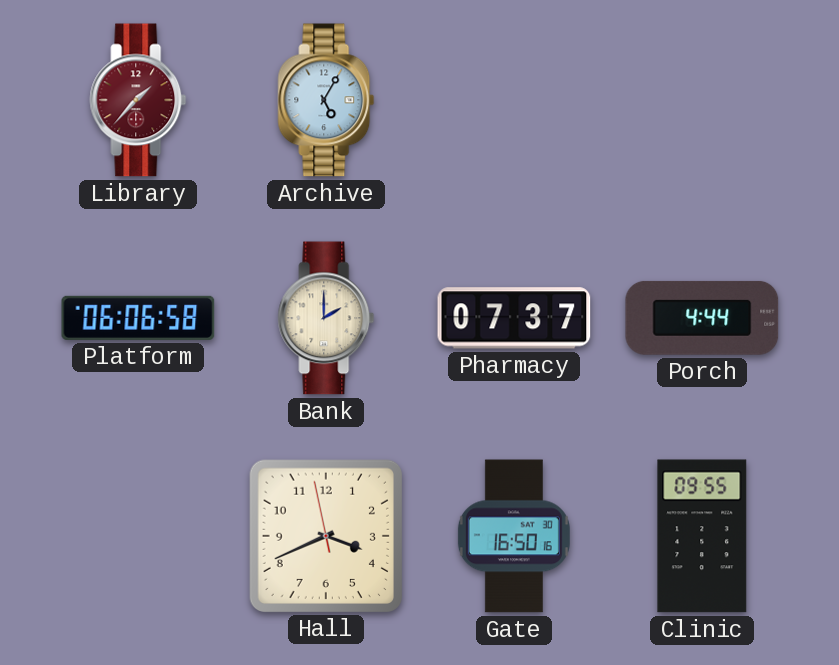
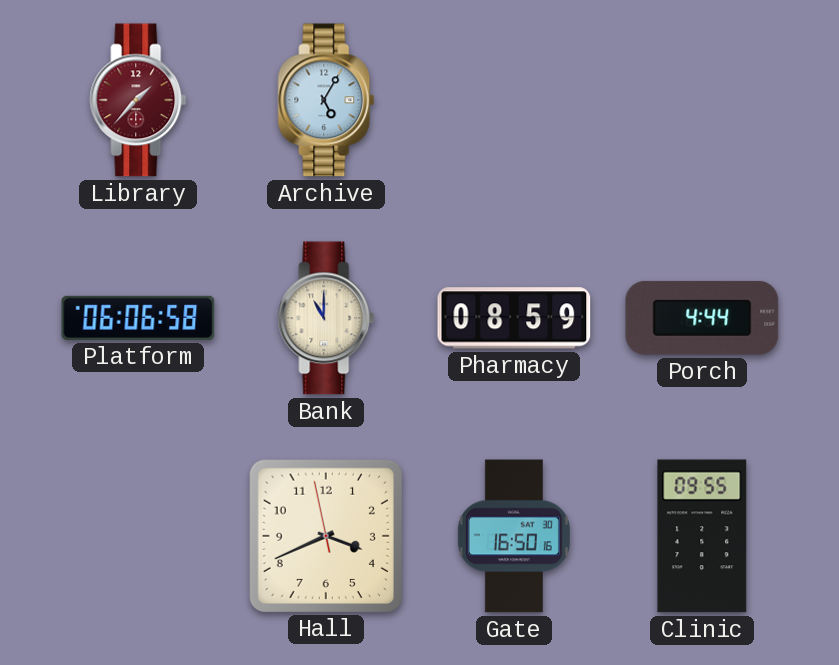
Bank: 2:00 -> 11:00 (326, 318)
Pharmacy: 07:37 -> 08:59 (514, 318)
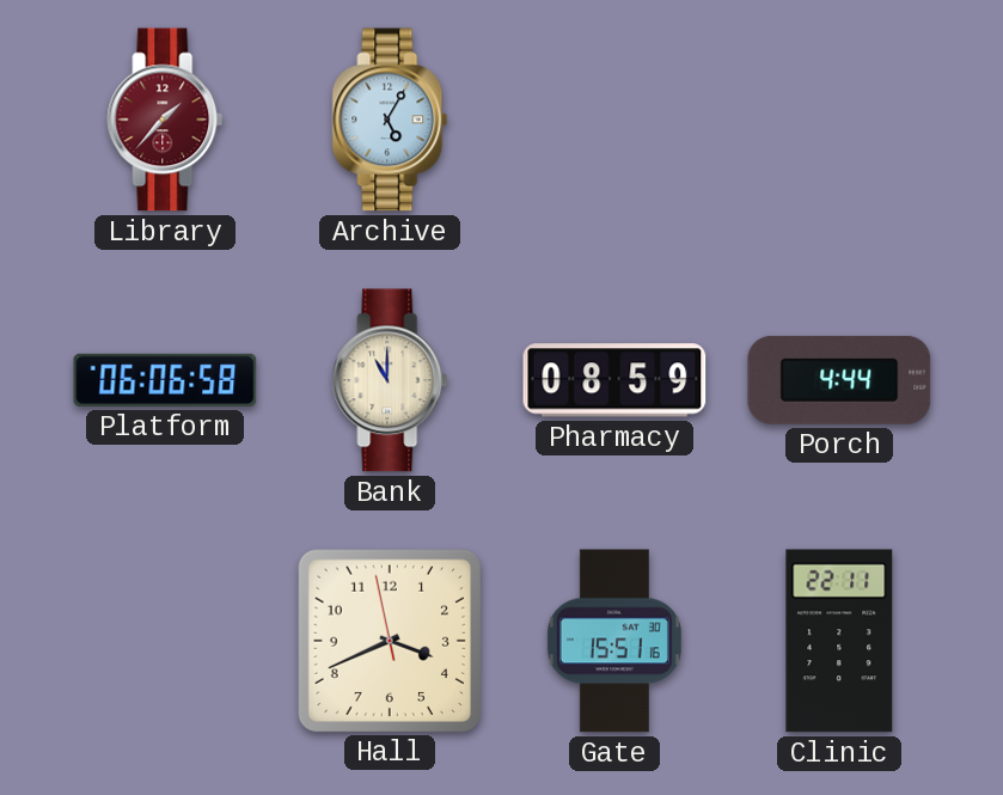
Gate: 16:50 -> 15:51 (614, 641)
Clinic: 09:55 -> 22:11 (839, 641)
